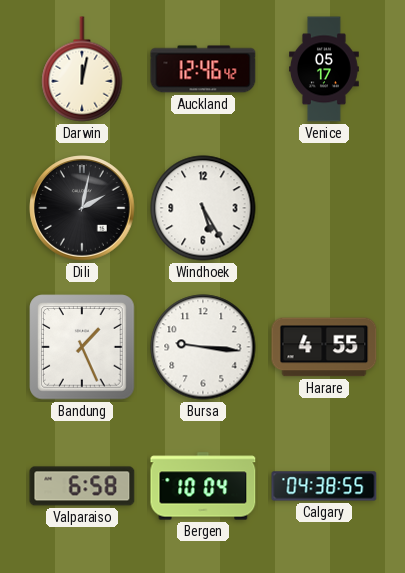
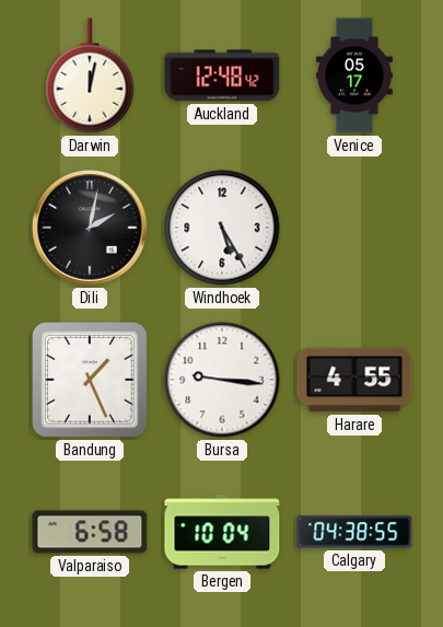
Auckland: 12:46 -> 12:48 (222, 76)
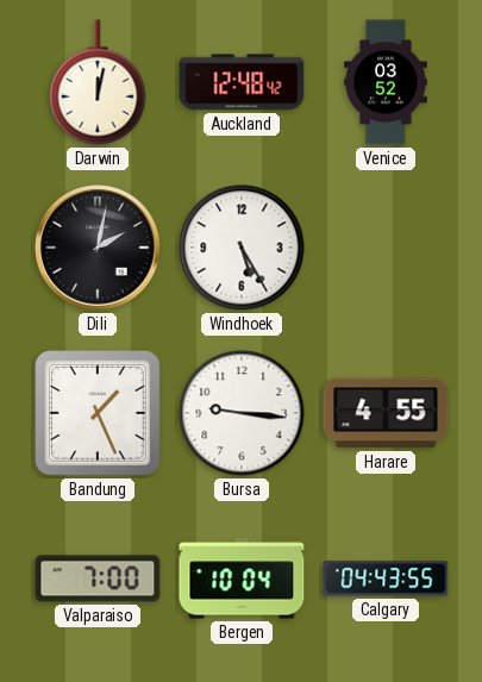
Venice: 05:17 -> 03:52 (387, 82)
Valparaiso: 6:58 -> 7:00 (98, 578)
Calgary: 04:38 -> 04:43 (386, 578)
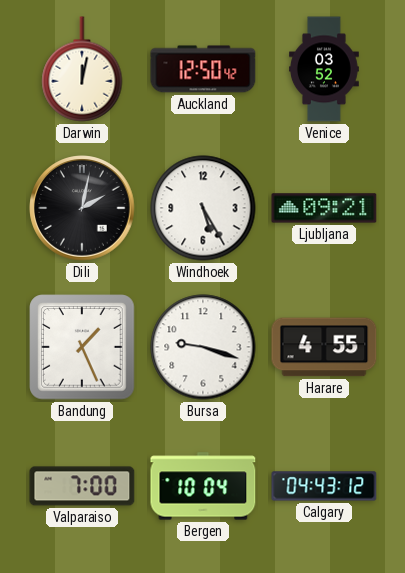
Auckland: 12:48 -> 12:50 (203, 69)
Ljubljana: none -> 09:21 (324, 208)
Bursa: 9:16 -> 9:18 (203, 347)
Calgary: 04:43:55 -> 04:43:12 (324, 486)
